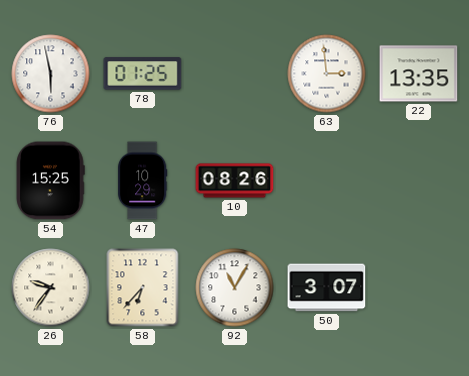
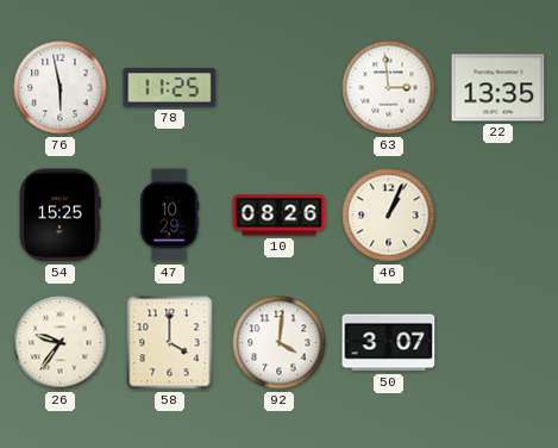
78: 01:25 -> 11:25 (170, 88)
46: none -> 1:04 (389, 216)
58: 6:37 -> 4:00 (170, 343)
92: 11:05 -> 4:01 (280, 343)
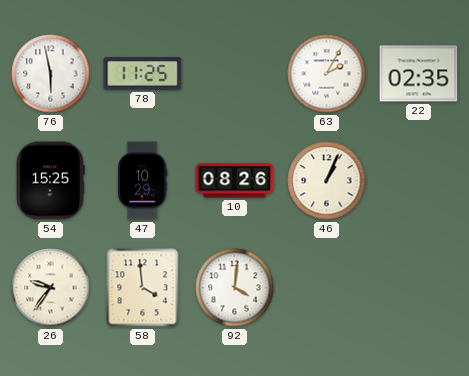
63: 2:59 -> 2:05 (327, 74)
22: 13:35 -> 02:35 (419, 74)
58: 4:00 -> 3:59 (143, 288)
50: 3:07 -> none (389, 343)
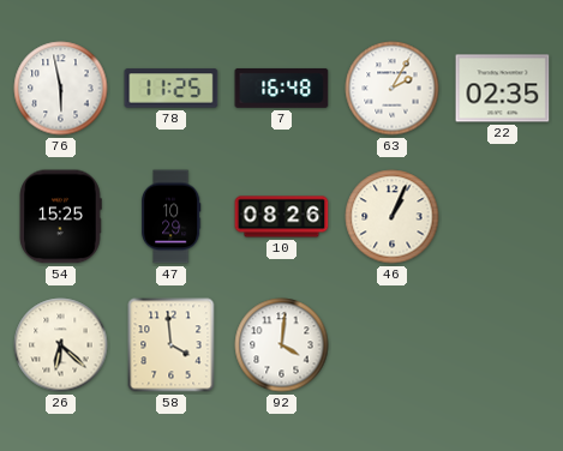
7: none -> 16:48 (282, 88)
26: 9:36 -> 6:22 (61, 345)
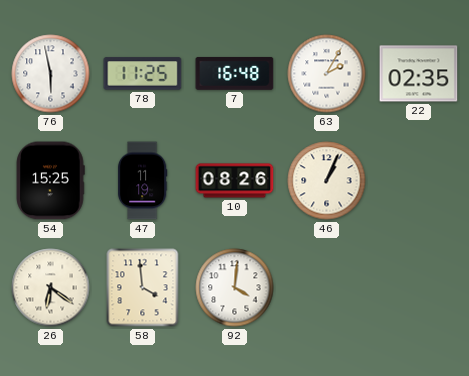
47: 10:29 -> 11:19 (142, 181)
26: 6:22 -> 6:21 (51, 288)
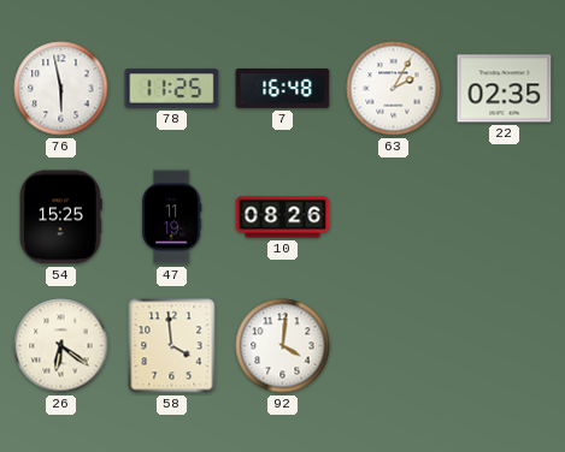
46: 1:04 -> none (327, 181)
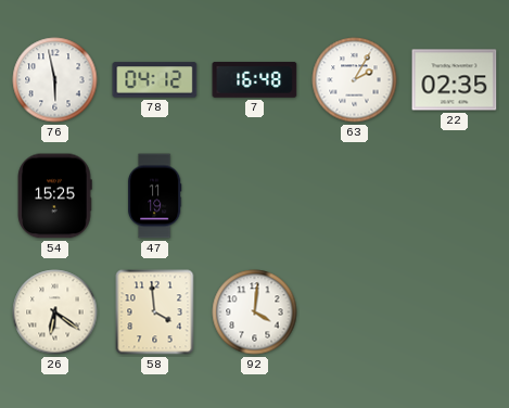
78: 11:25 -> 04:12 (155, 80)
10: 08:26 -> none (283, 218)
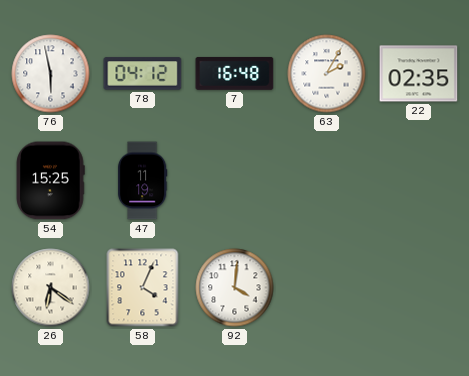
58: 3:59 -> 4:04 (143, 288)
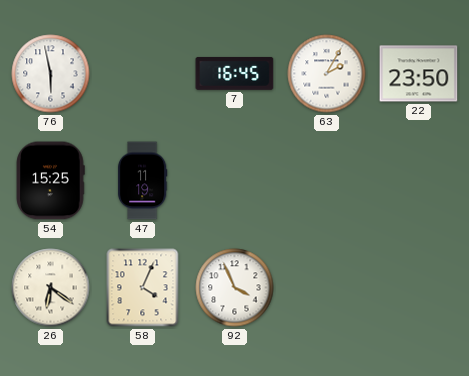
78: 04:12 -> none (143, 74)
7: 16:48 -> 16:45 (235, 73)
22: 02:35 -> 23:50 (419, 74)
92: 4:01 -> 3:56 (235, 288)
